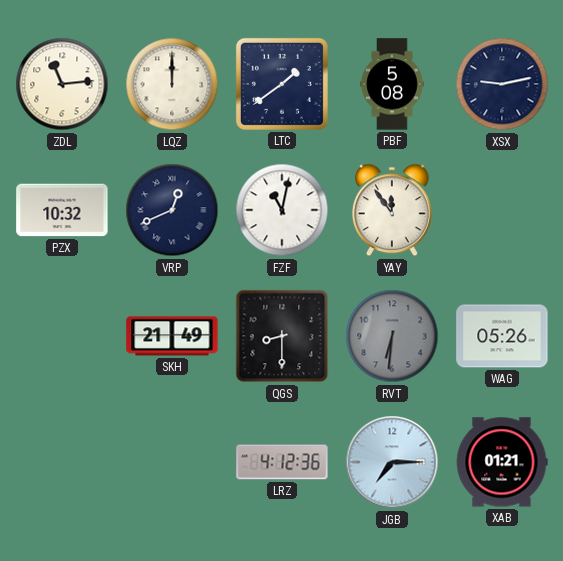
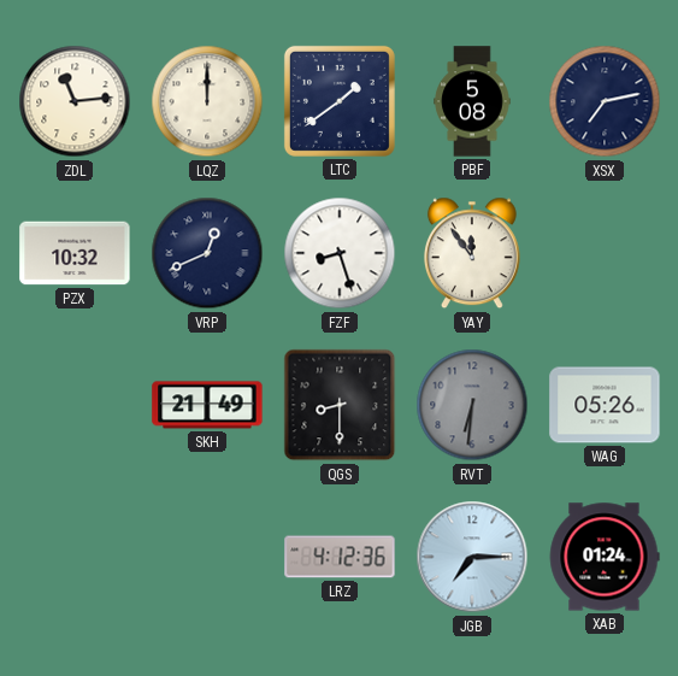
XSX: 9:13 -> 7:13 (605, 101)
FZF: 11:02 -> 8:27 (340, 253)
XAB: 01:21 -> 01:24 (605, 557)
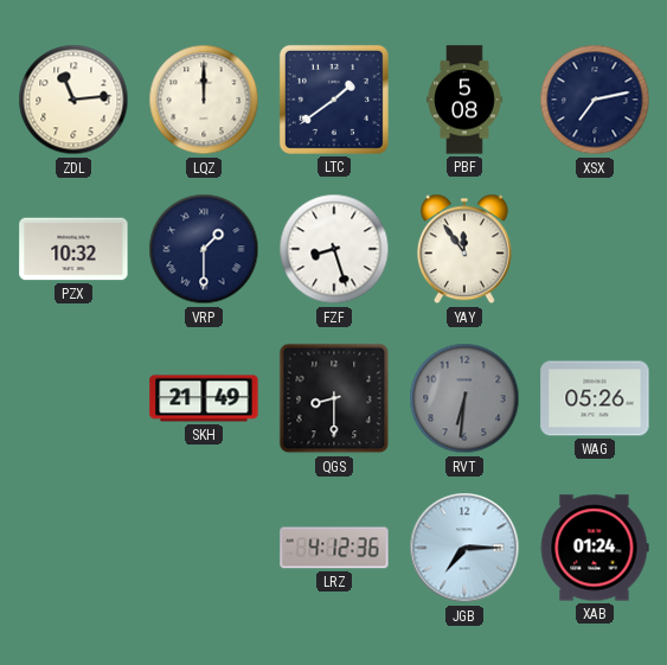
VRP: 12:41 -> 1:30 (204, 249)
